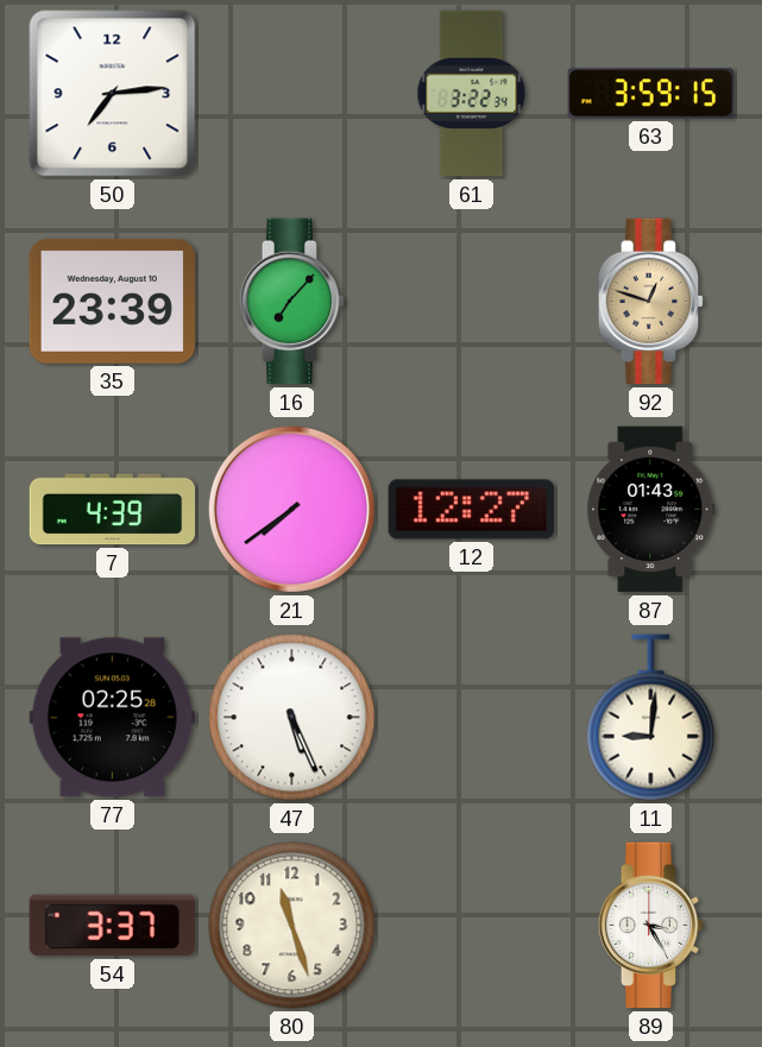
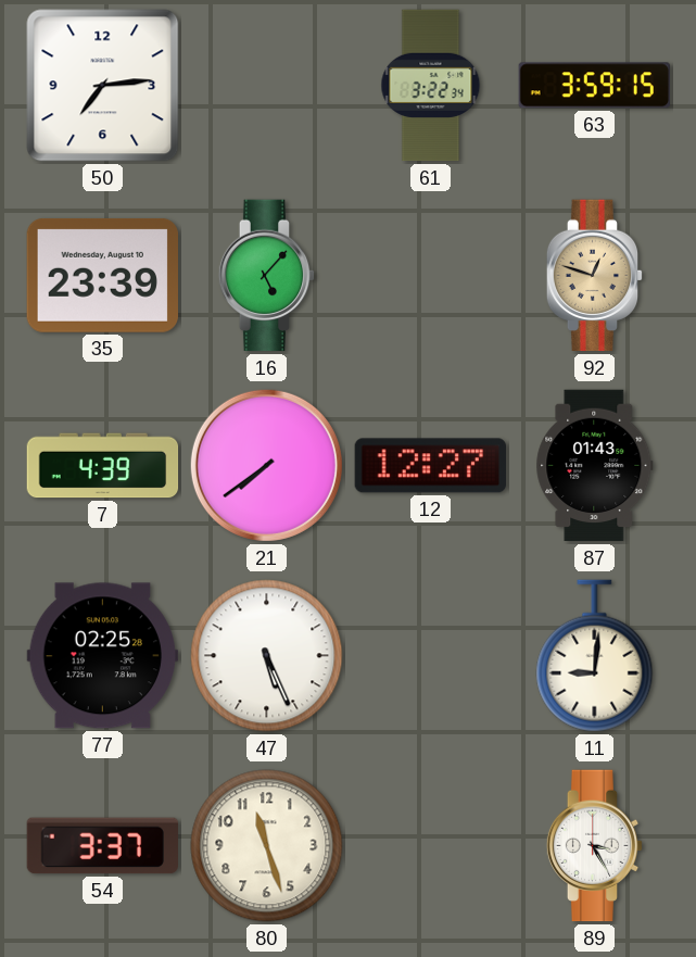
16: 7:07 -> 5:07 (267, 276)
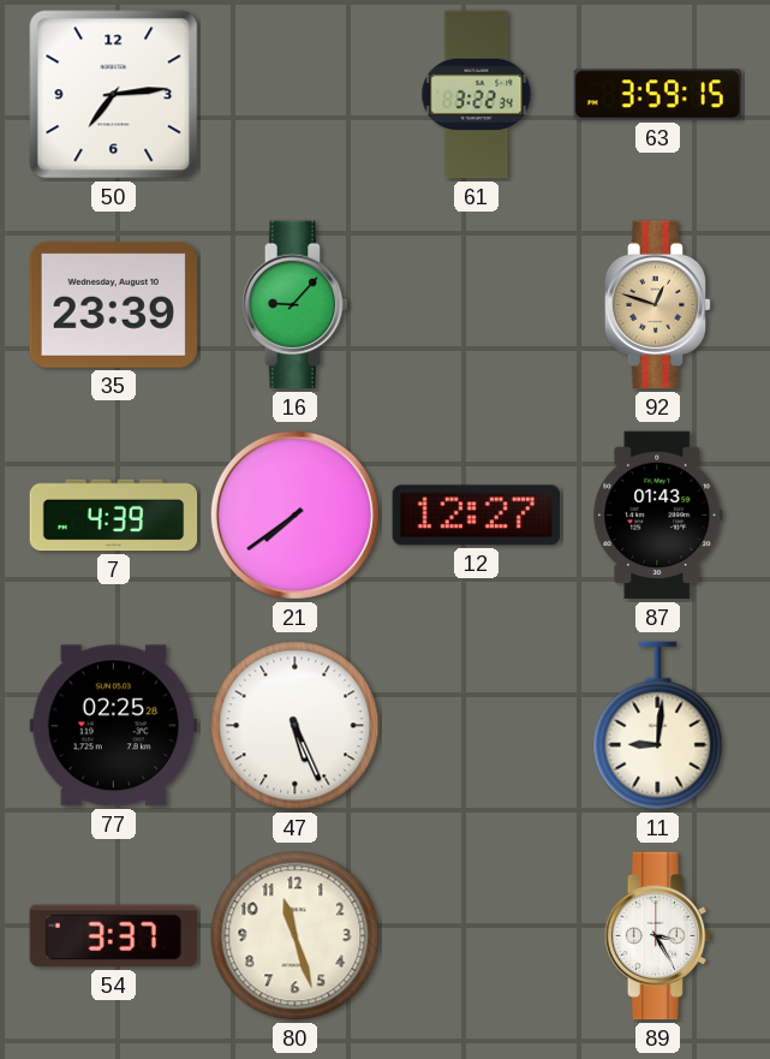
16: 5:07 -> 9:07 (296, 305)
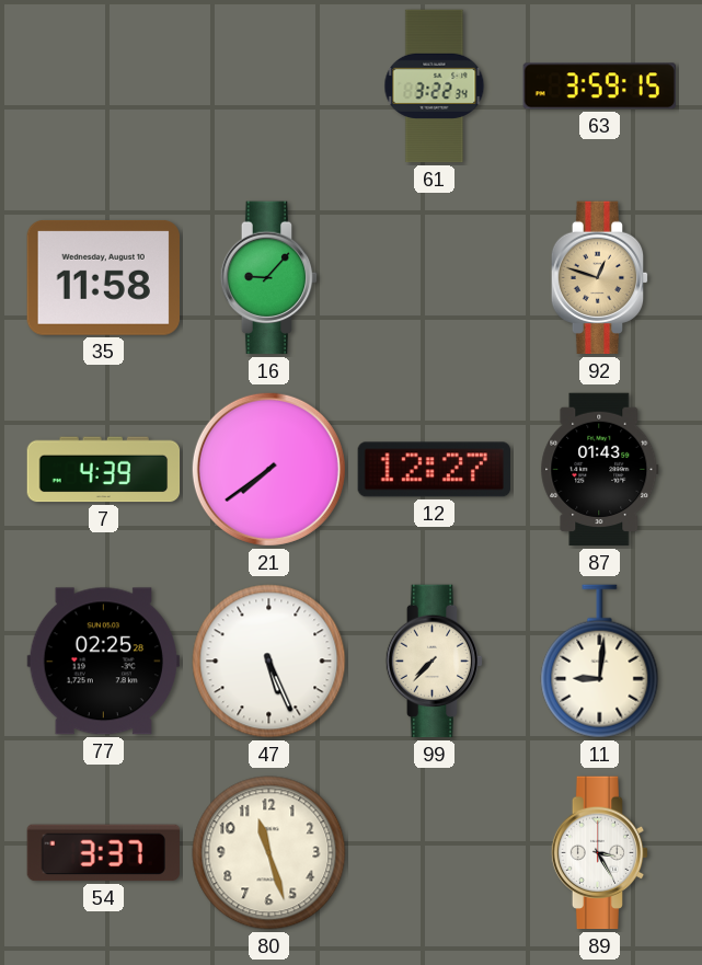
50: 7:14 -> none (114, 95)
35: 23:39 -> 11:58 (103, 277)
99: none -> 7:37 (435, 662)
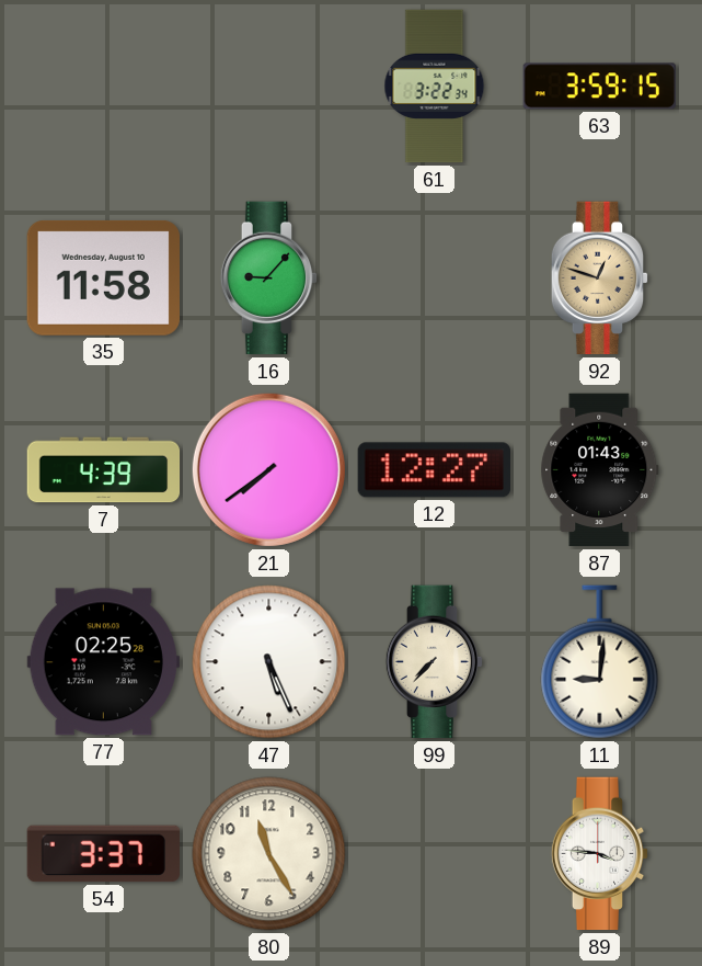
80: 11:27 -> 11:25 (269, 854)
89: 3:25 -> 3:46 (600, 854)
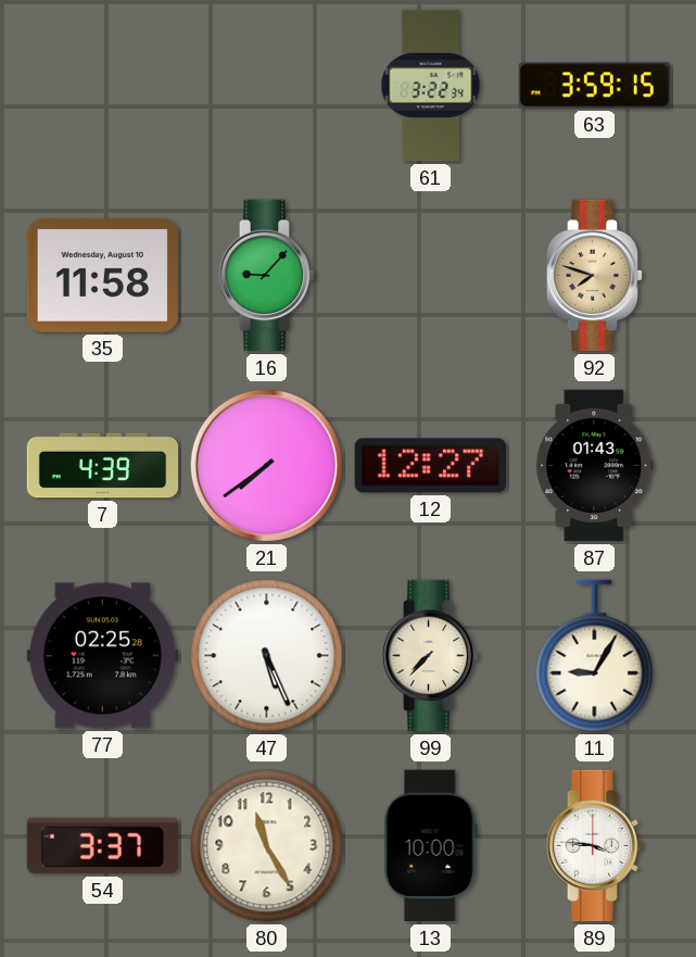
92: 12:48 -> 7:48 (595, 276)
11: 9:01 -> 9:05 (595, 656)
13: none -> 10:00 (430, 846)
